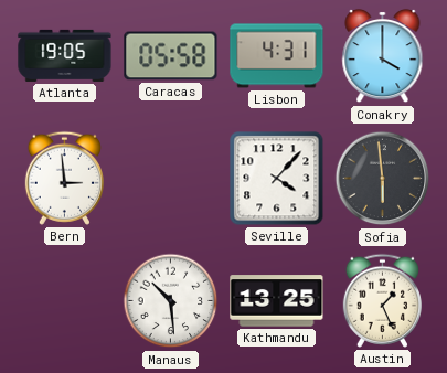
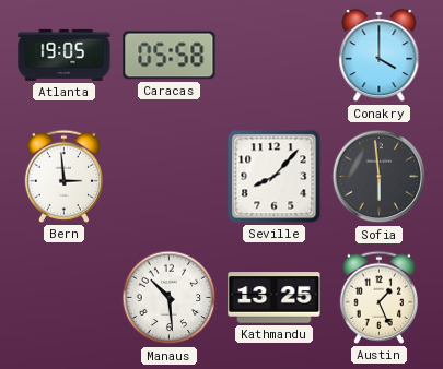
Lisbon: 4:31 -> none (277, 56)
Seville: 4:07 -> 8:07 (275, 177)
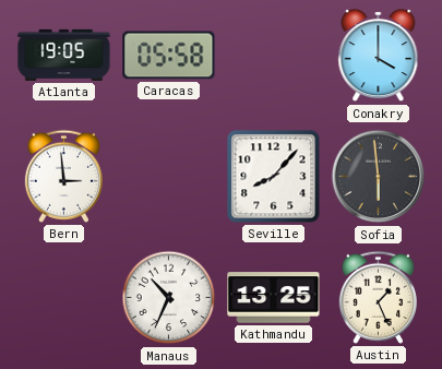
Manaus: 10:29 -> 10:34 (169, 298)
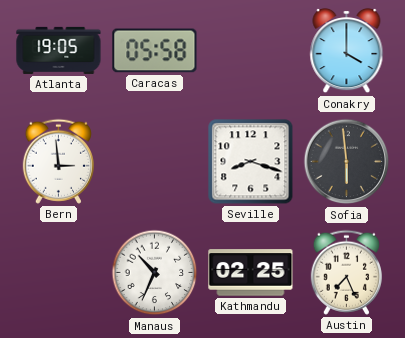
Seville: 8:07 -> 8:18 (251, 162)
Kathmandu: 13:25 -> 02:25 (251, 273)
Austin: 1:26 -> 7:26 (346, 272)
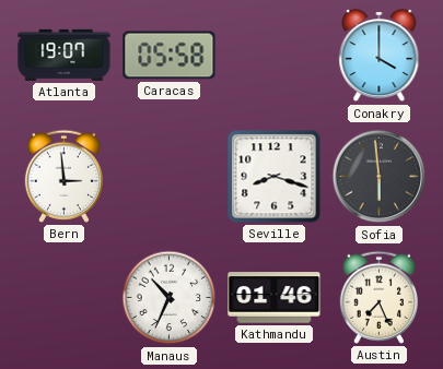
Atlanta: 19:05 -> 19:07 (65, 55)
Kathmandu: 02:25 -> 01:46 (275, 298)
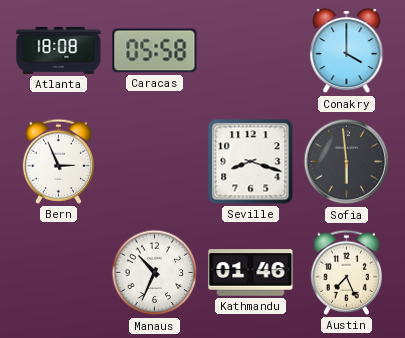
Atlanta: 19:07 -> 18:08 (59, 50)
Bern: 2:59 -> 2:56 (58, 161)
